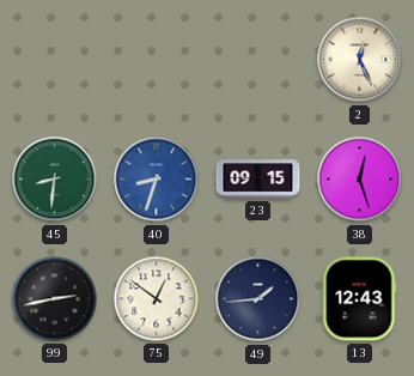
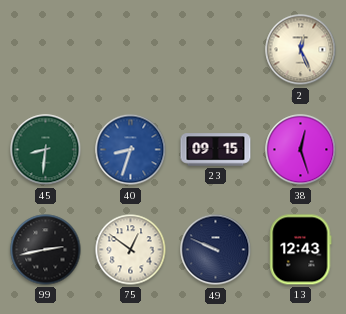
49: 1:44 -> 9:49 (216, 250)
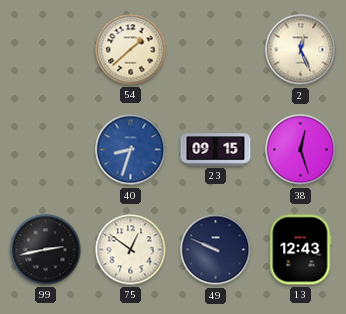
54: none -> 1:38 (131, 50)
45: 8:31 -> none (46, 150)
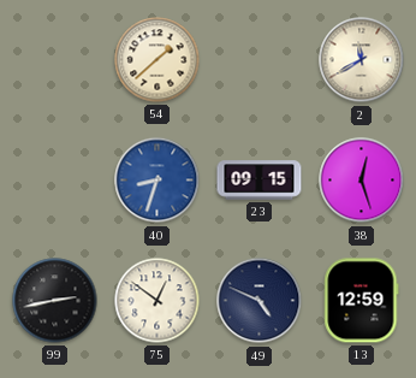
2: 12:26 -> 11:40 (362, 60)
49: 9:49 -> 4:49 (260, 301)
13: 12:43 -> 12:59 (362, 301)
